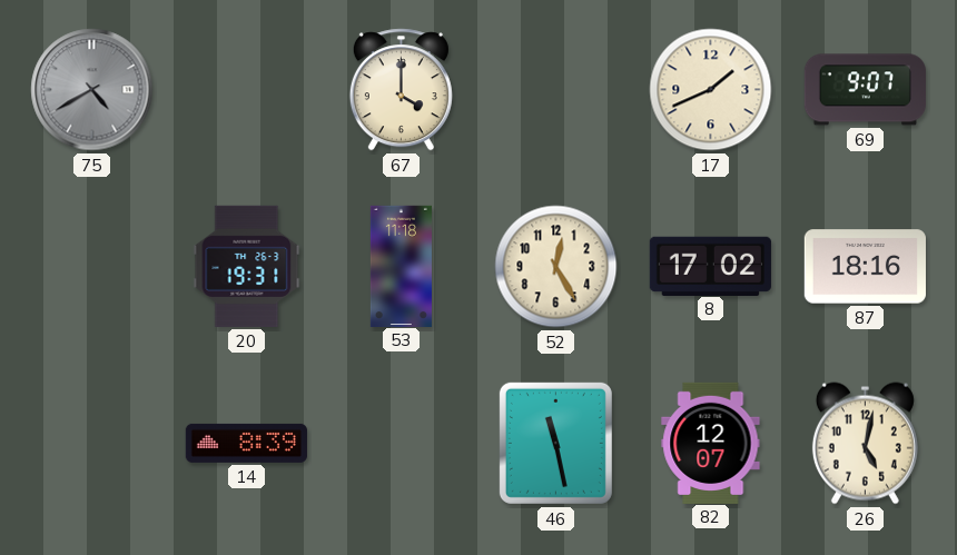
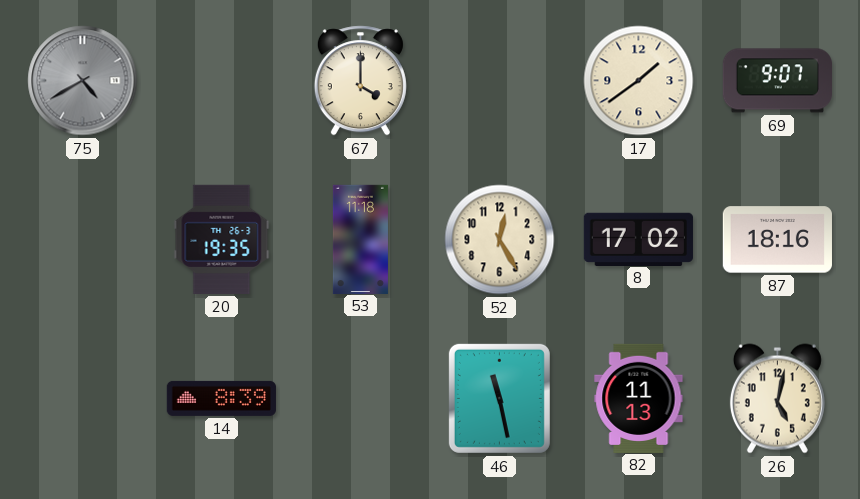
17: 1:41 -> 1:39 (639, 81)
20: 19:31 -> 19:35 (222, 239)
82: 12:07 -> 11:13 (639, 398)
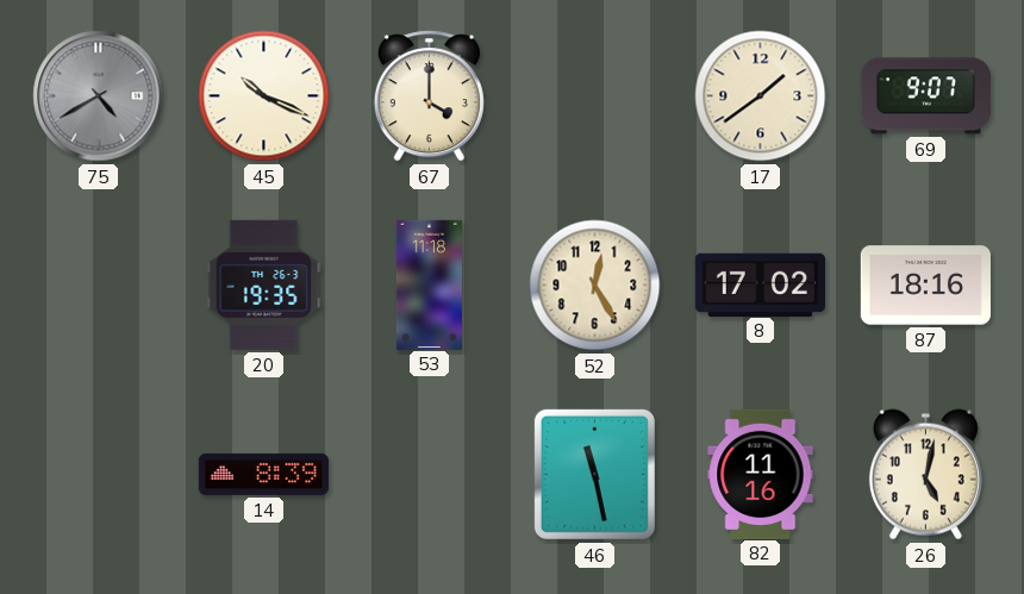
45: none -> 10:19 (264, 96)
82: 11:13 -> 11:16 (761, 474)
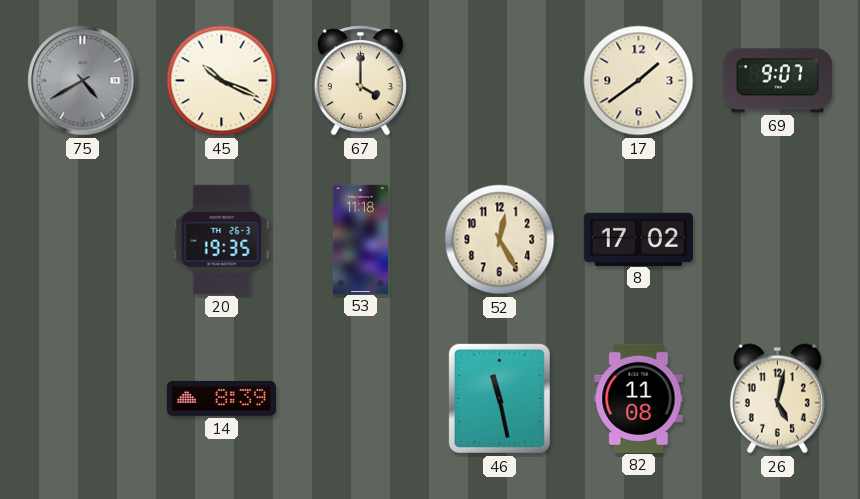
87: 18:16 -> none (925, 286)
82: 11:16 -> 11:08 (639, 398)
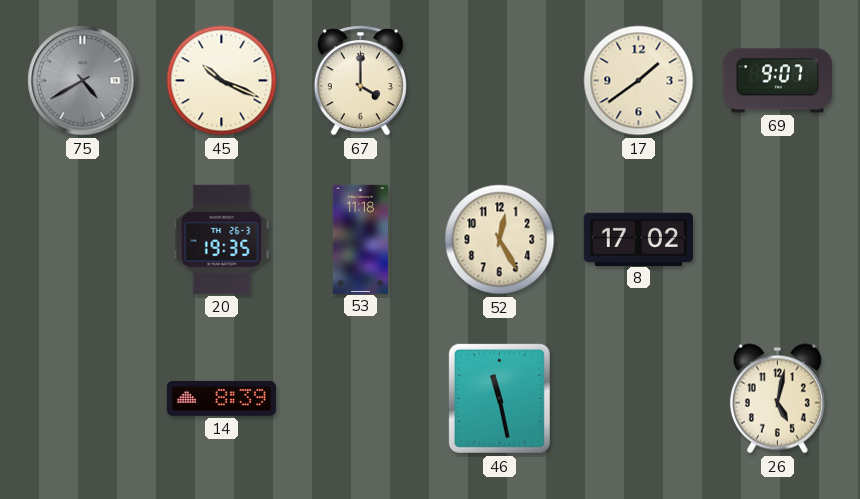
82: 11:08 -> none (639, 398)
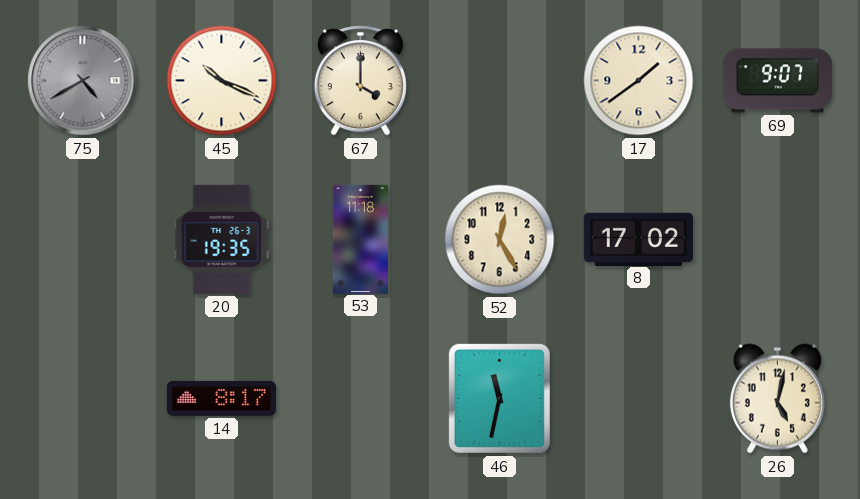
14: 8:39 -> 8:17 (221, 398)
46: 11:28 -> 11:32 (499, 398)
